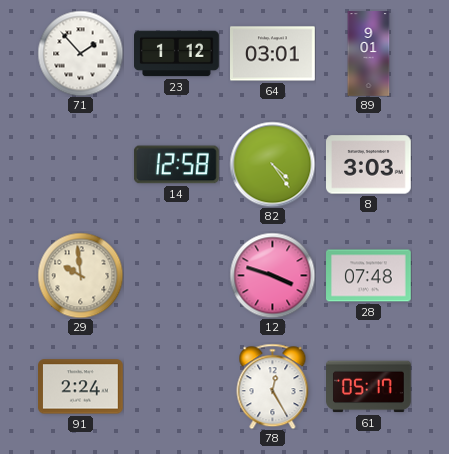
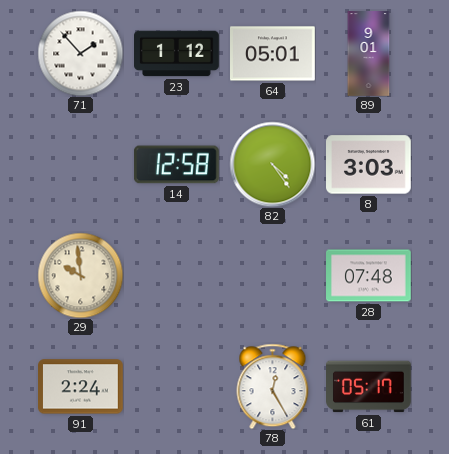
64: 03:01 -> 05:01 (273, 54)
12: 3:48 -> none (272, 275)
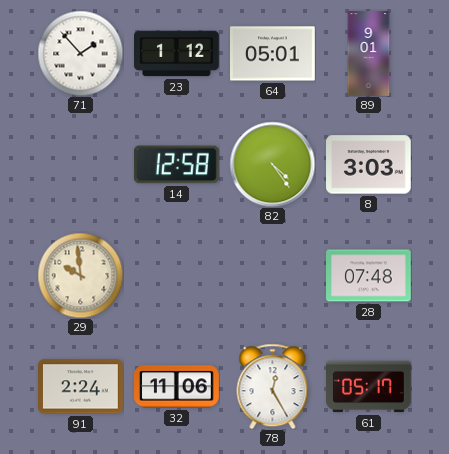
32: none -> 11:06 (177, 387)
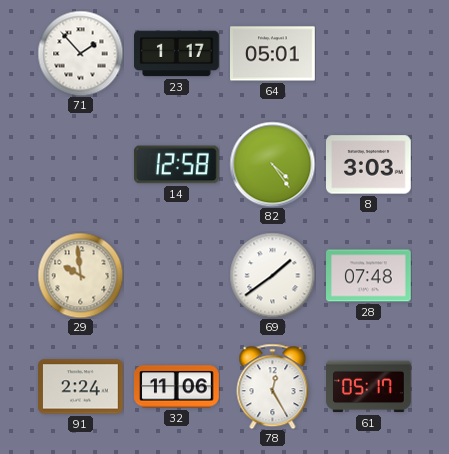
23: 1:12 -> 1:17 (177, 54)
89: 9:01 -> none (369, 54)
69: none -> 1:39 (272, 275)
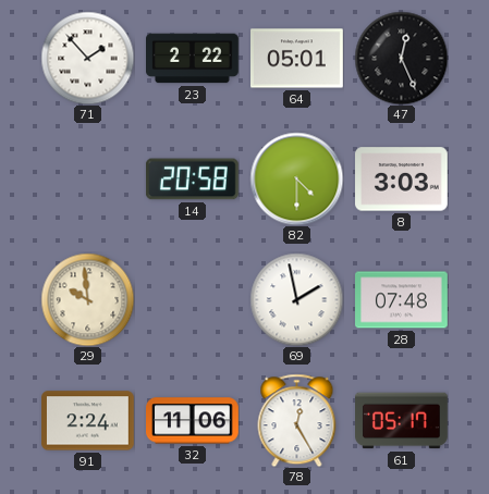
23: 1:17 -> 2:22 (193, 59)
47: none -> 12:26 (401, 58)
14: 12:58 -> 20:58 (192, 180)
82: 4:24 -> 4:30 (296, 178)
69: 1:39 -> 1:58 (296, 299)
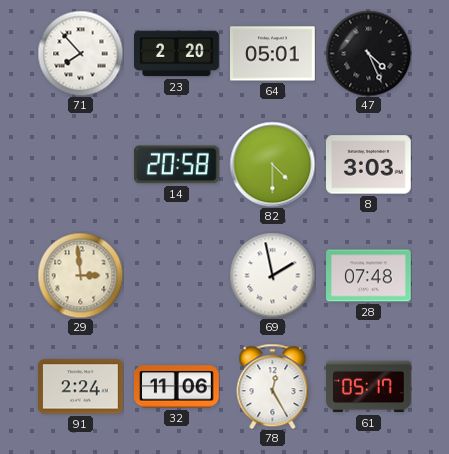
71: 1:53 -> 7:53 (80, 53)
23: 2:22 -> 2:20 (177, 54)
47: 12:26 -> 4:26 (368, 53)
29: 9:59 -> 2:59 (80, 275)
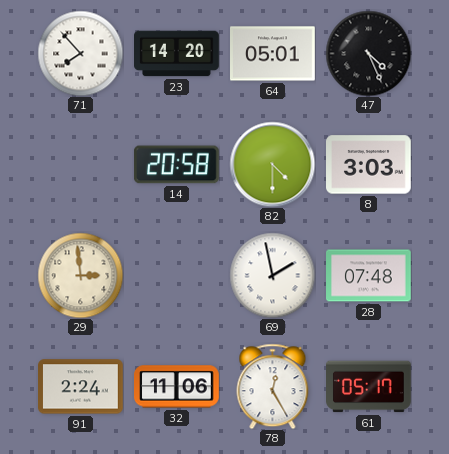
23: 2:20 -> 14:20 (177, 54)
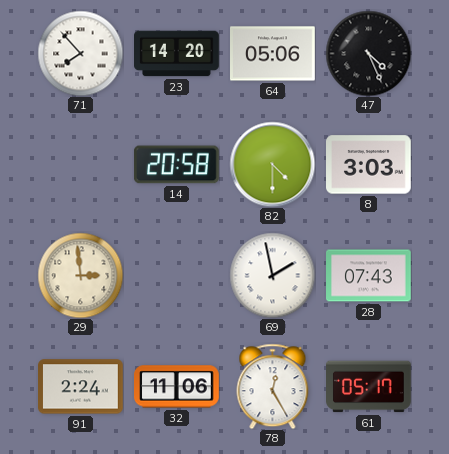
64: 05:01 -> 05:06 (273, 54)
28: 07:48 -> 07:43 (369, 276)
